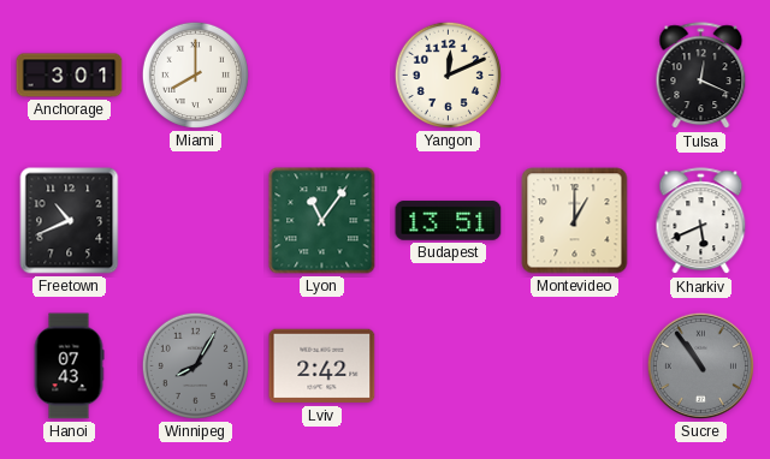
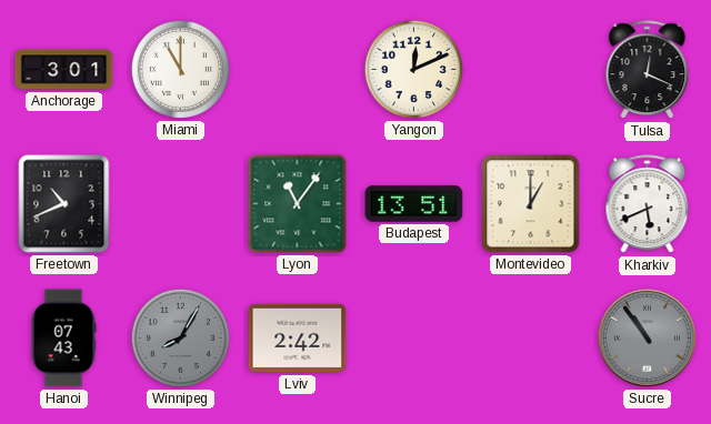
Miami: 8:00 -> 11:00 (180, 69)
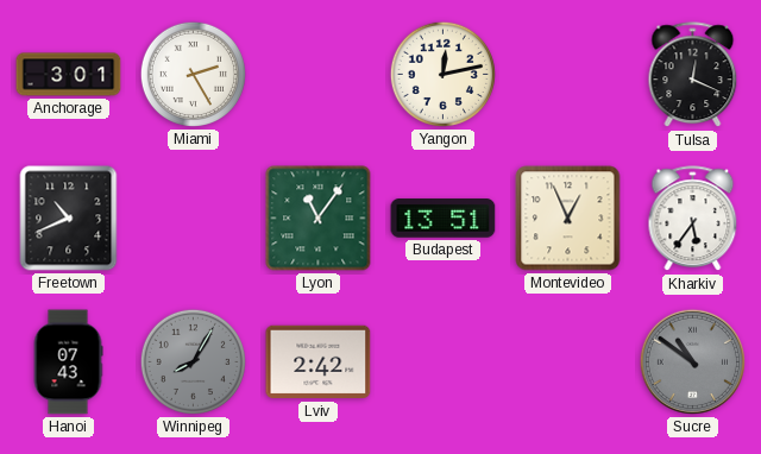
Miami: 11:00 -> 2:25 (193, 74)
Yangon: 12:11 -> 12:13 (442, 74)
Montevideo: 1:00 -> 12:56 (568, 219)
Kharkiv: 5:41 -> 5:36 (693, 219)
Sucre: 10:54 -> 10:51 (692, 361)
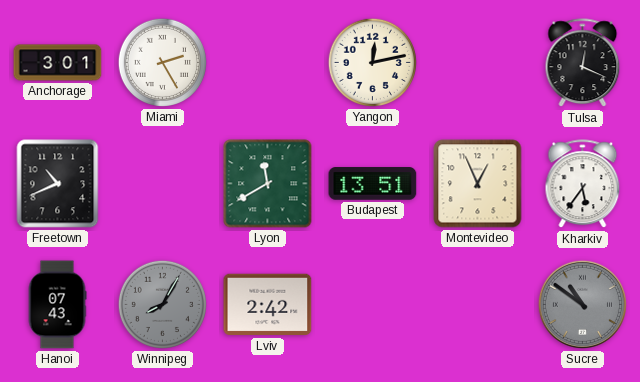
Lyon: 11:06 -> 11:40 (268, 184)
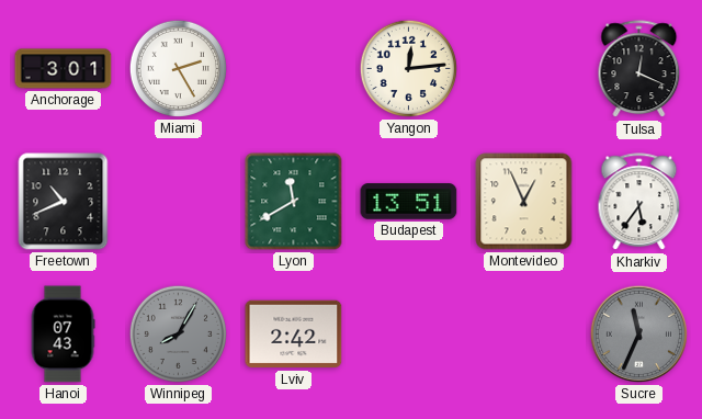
Yangon: 12:13 -> 12:14 (408, 68)
Sucre: 10:51 -> 11:34 (638, 333)
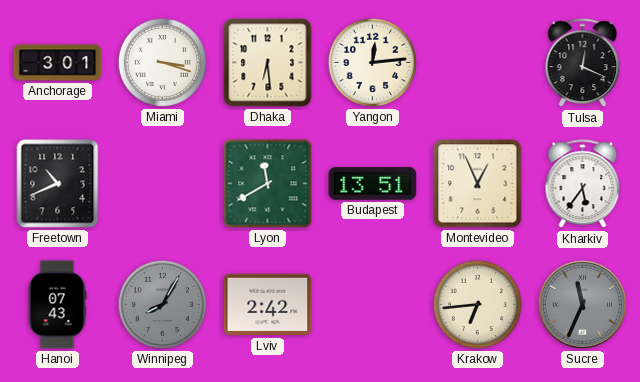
Miami: 2:25 -> 3:18 (162, 62)
Dhaka: none -> 6:29 (268, 63)
Krakow: none -> 6:44 (477, 304)
